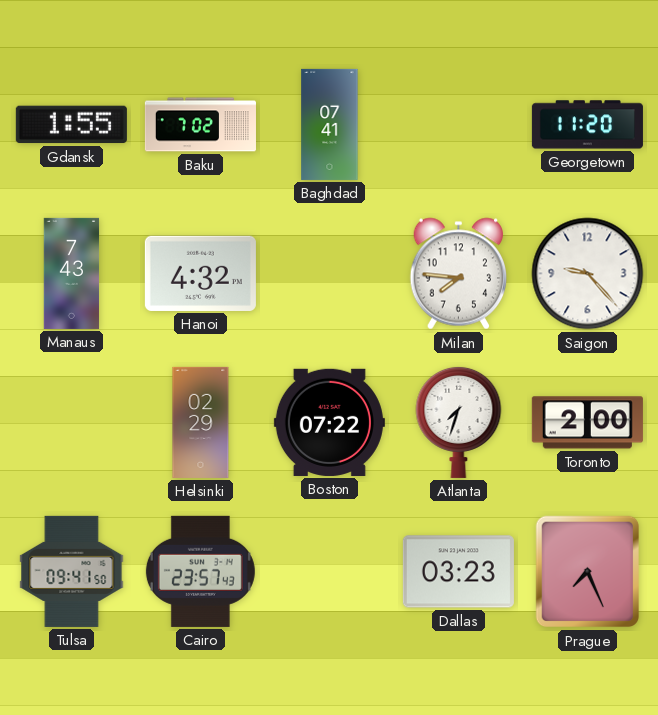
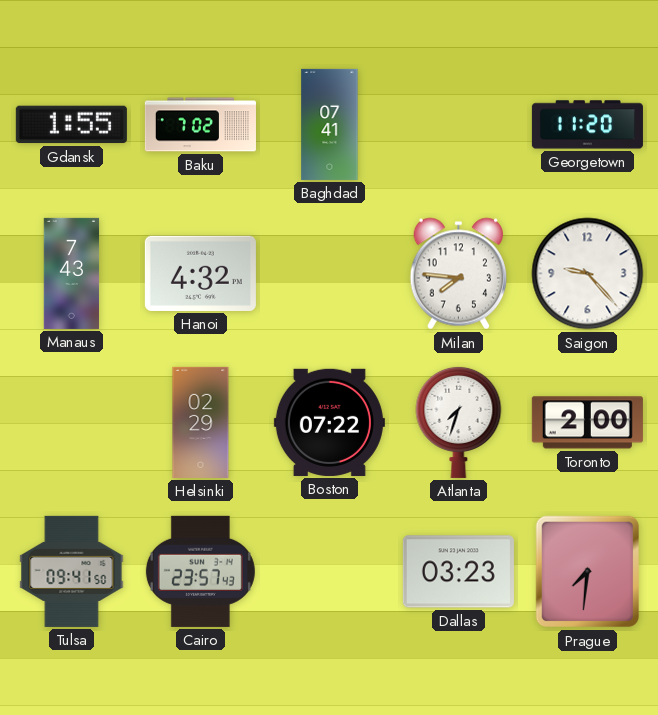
Prague: 7:26 -> 7:31 (587, 572)
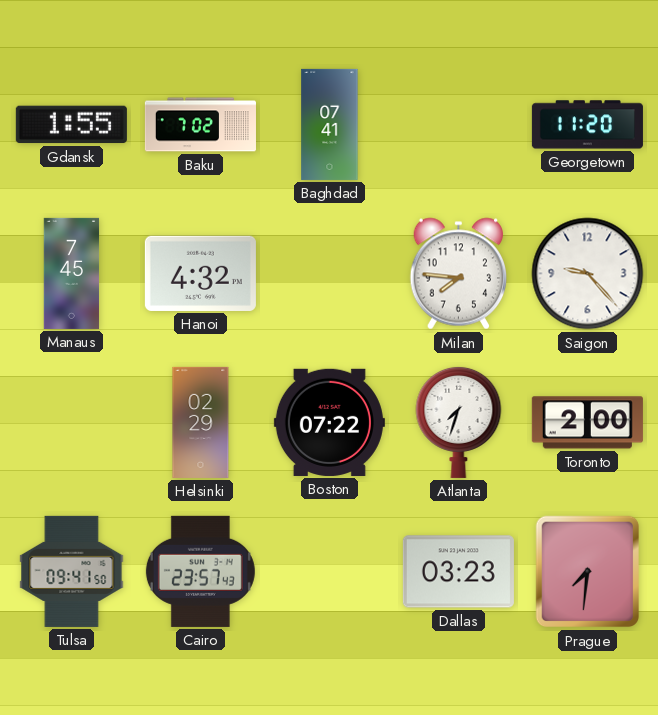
Manaus: 7:43 -> 7:45 (72, 273)
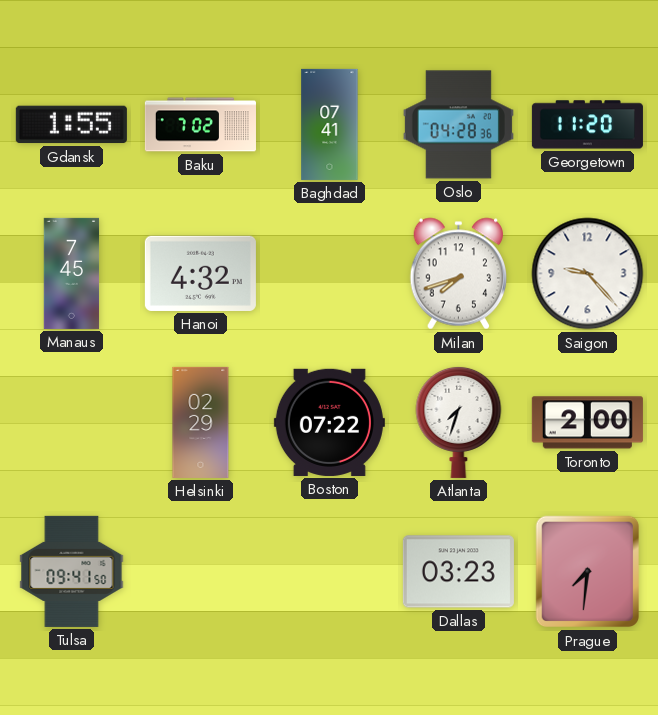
Oslo: none -> 04:28 (458, 125)
Milan: 7:46 -> 7:42 (458, 274)
Cairo: 23:57 -> none (200, 571)
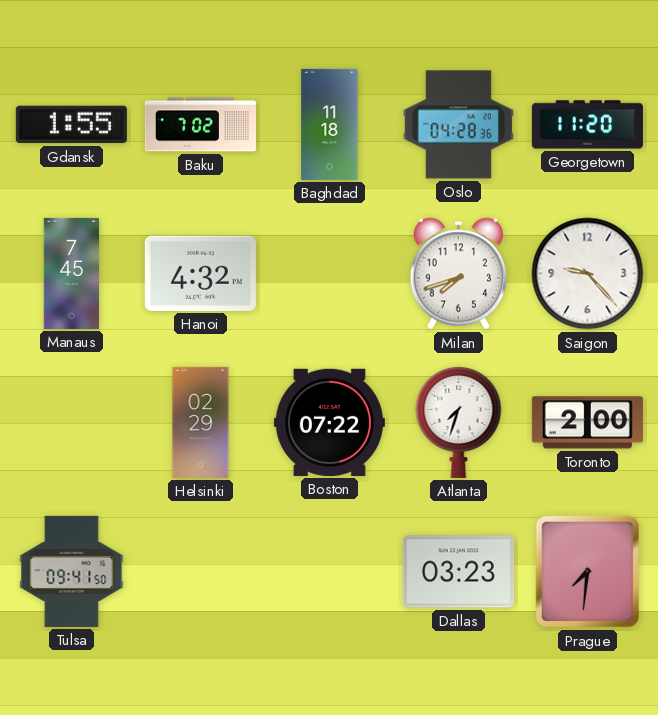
Baghdad: 07:41 -> 11:18 (330, 124)
